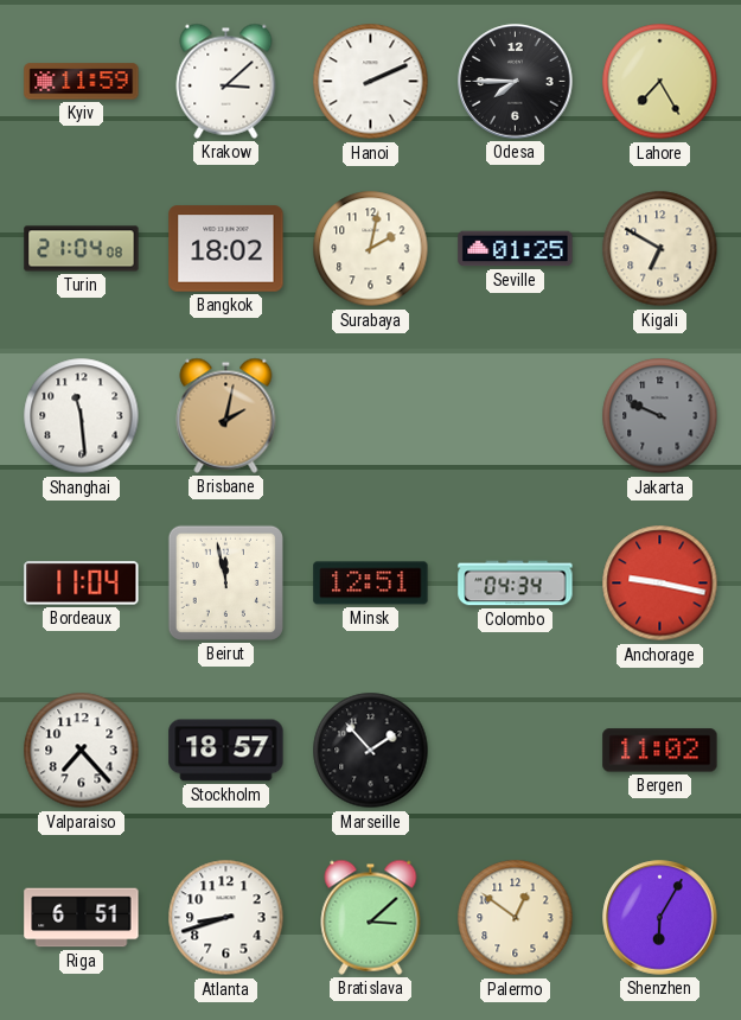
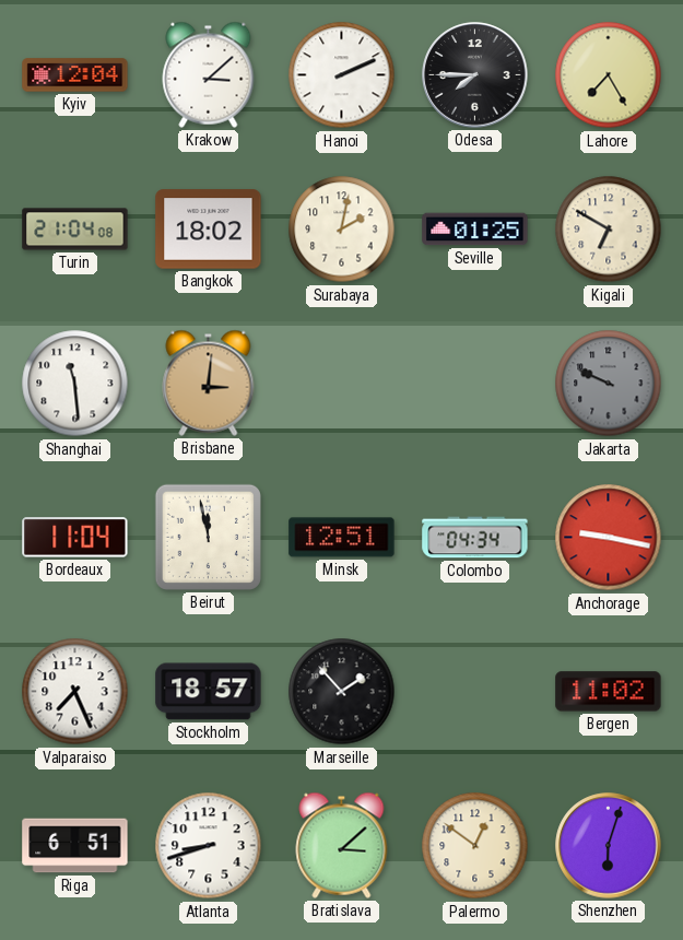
Kyiv: 11:59 -> 12:04 (75, 75)
Brisbane: 2:02 -> 3:01 (209, 383)
Valparaiso: 7:23 -> 7:26 (75, 692)
Shenzhen: 6:05 -> 6:03 (609, 846)
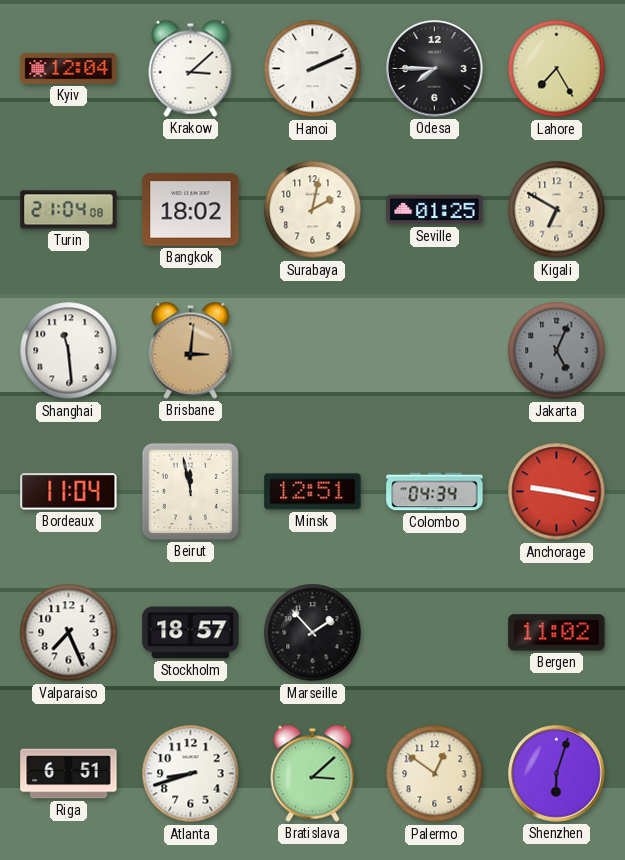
Jakarta: 9:49 -> 5:04 (557, 351)
